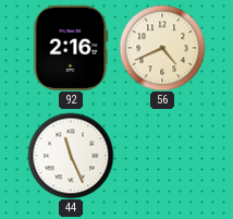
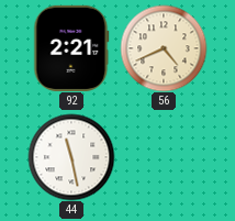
92: 2:16 -> 2:21 (71, 48)
44: 11:26 -> 11:28 (71, 157)
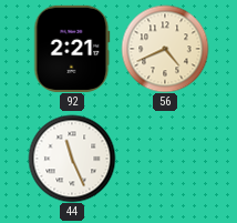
44: 11:28 -> 11:26 (72, 159)
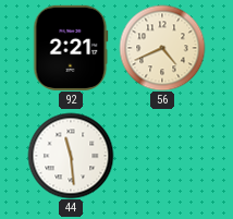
44: 11:26 -> 11:29 (71, 156)
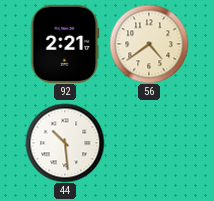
56: 4:41 -> 4:39 (149, 44)
44: 11:29 -> 10:29 (65, 143)
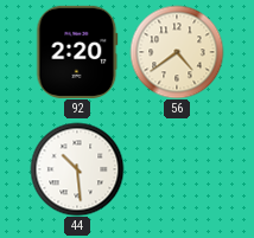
92: 2:21 -> 2:20 (77, 52)
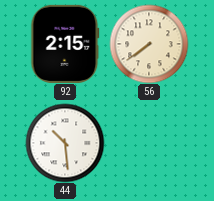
92: 2:20 -> 2:15 (65, 44)
56: 4:39 -> 7:39 (149, 44)
